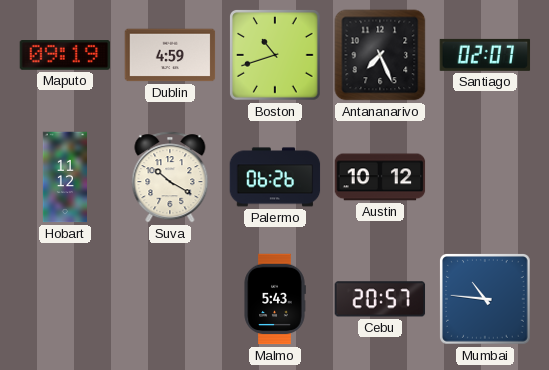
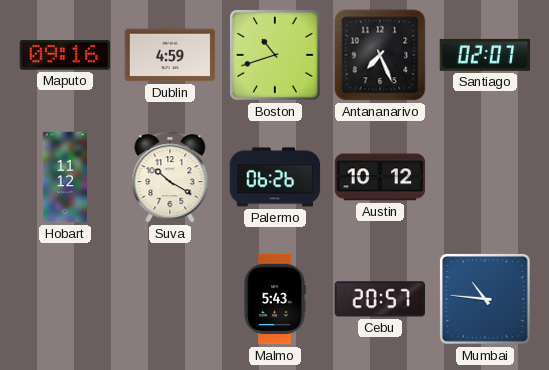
Maputo: 09:19 -> 09:16 (65, 56)
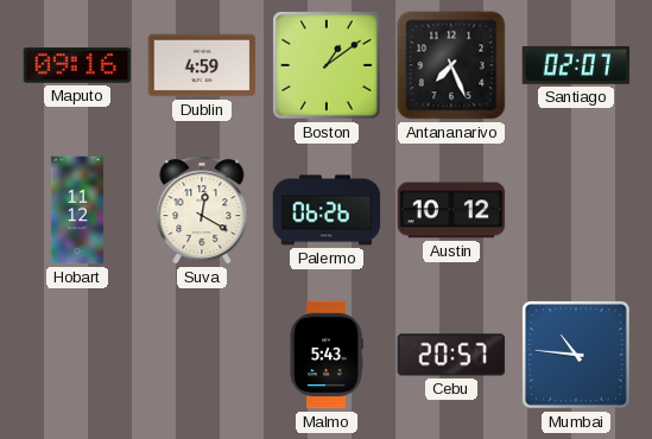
Boston: 10:42 -> 1:09 (328, 66)
Suva: 10:20 -> 12:20 (202, 210)
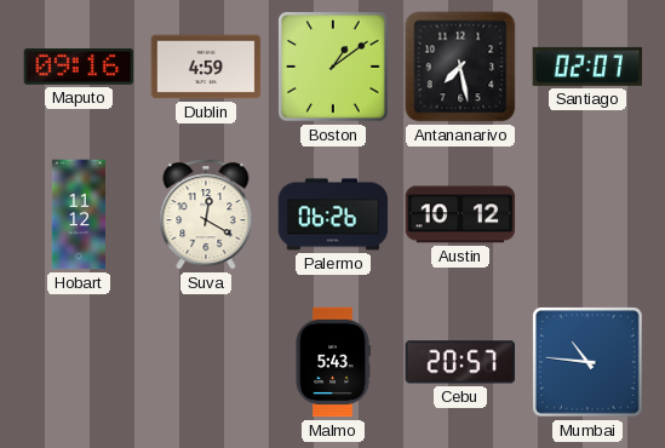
Antananarivo: 7:26 -> 7:28 (460, 67)
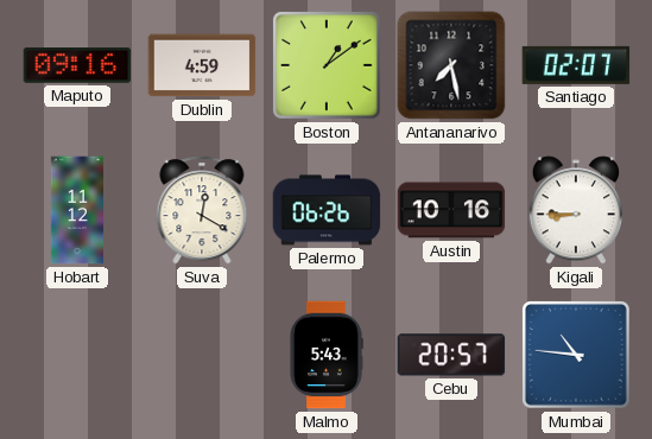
Austin: 10:12 -> 10:16 (451, 210)
Kigali: none -> 8:45 (576, 210)
